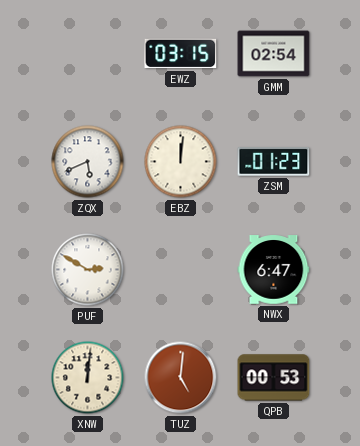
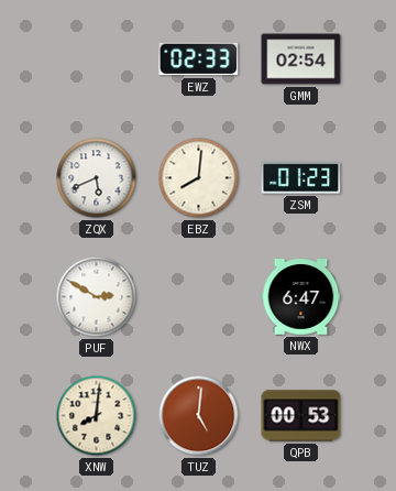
EWZ: 03:15 -> 02:33 (199, 59)
EBZ: 12:01 -> 8:01 (199, 178)
XNW: 12:01 -> 8:01 (97, 416)
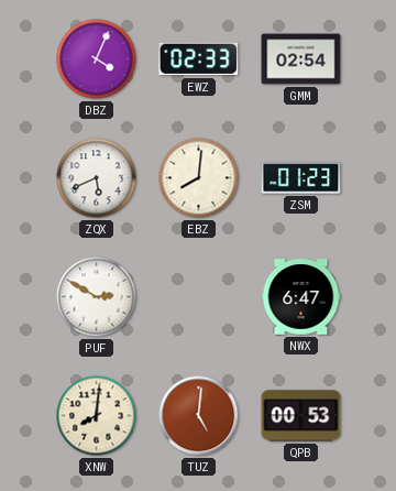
DBZ: none -> 4:04 (97, 59)
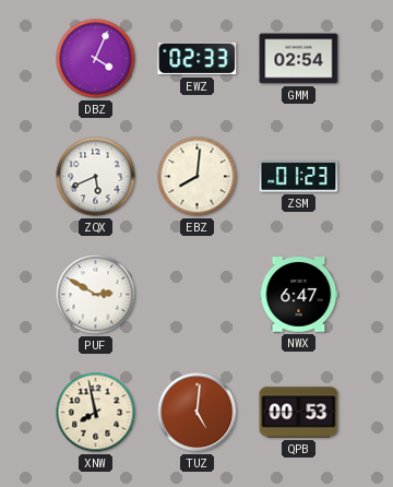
XNW: 8:01 -> 7:58 (96, 413)
